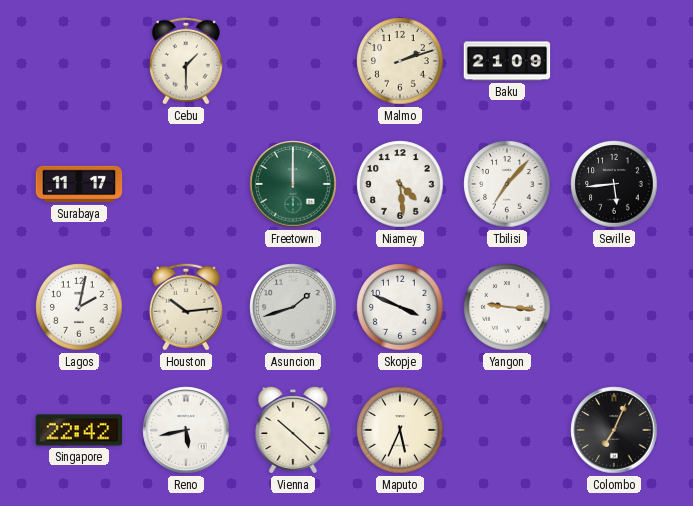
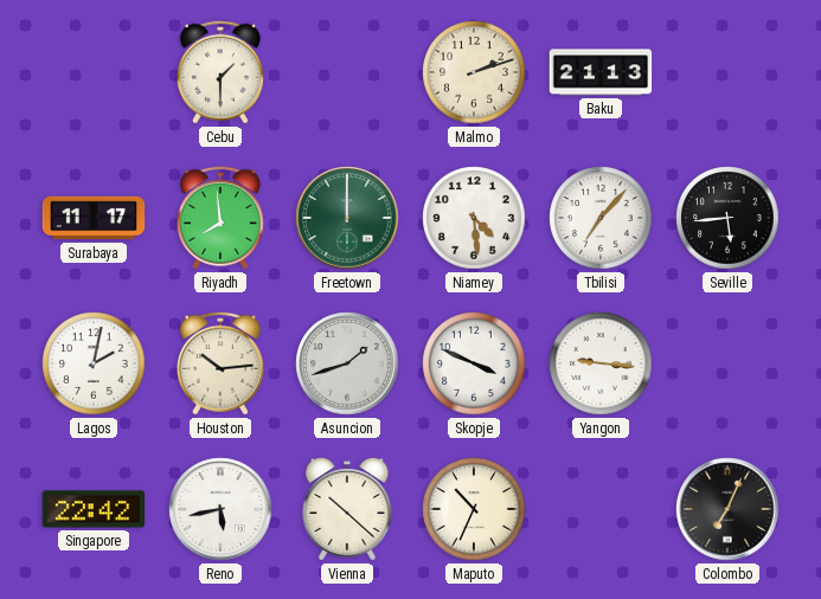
Baku: 21:09 -> 21:13 (601, 72)
Riyadh: none -> 7:59 (220, 218)
Maputo: 5:34 -> 10:34 (474, 509)
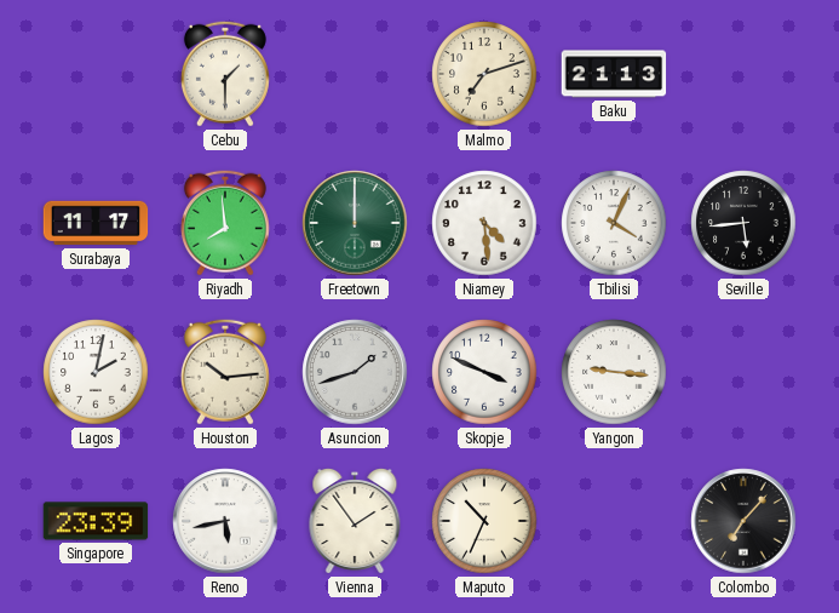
Malmo: 2:12 -> 7:12 (484, 74)
Tbilisi: 7:07 -> 4:04 (614, 223)
Singapore: 22:42 -> 23:39 (96, 521)
Vienna: 10:22 -> 1:54 (355, 521)
Colombo: 7:04 -> 7:07 (743, 521)
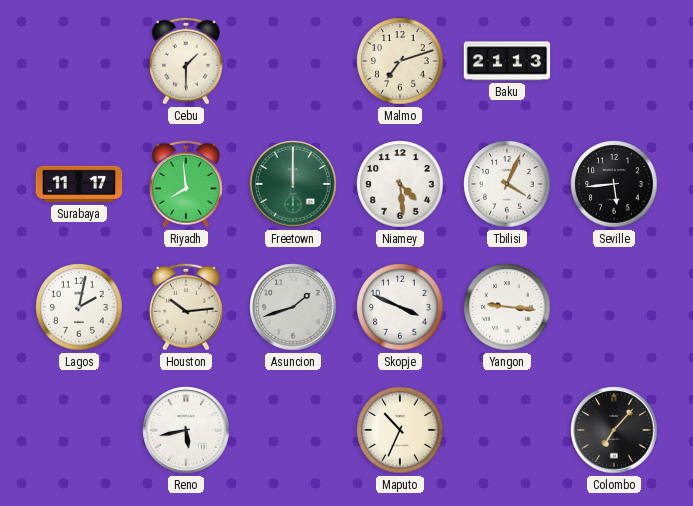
Singapore: 23:39 -> none (96, 521)
Vienna: 1:54 -> none (355, 521)
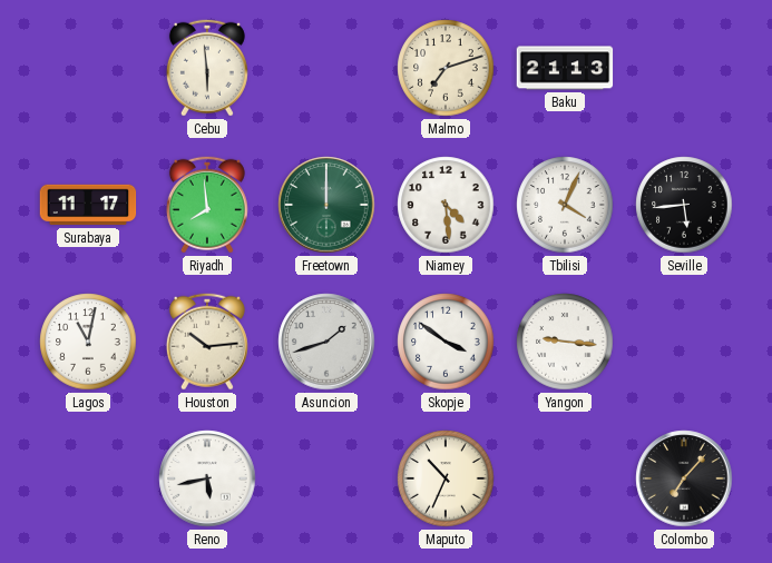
Cebu: 1:30 -> 5:59 (207, 68)
Lagos: 2:02 -> 11:02 (88, 342)
Skopje: 3:49 -> 3:51 (446, 342)
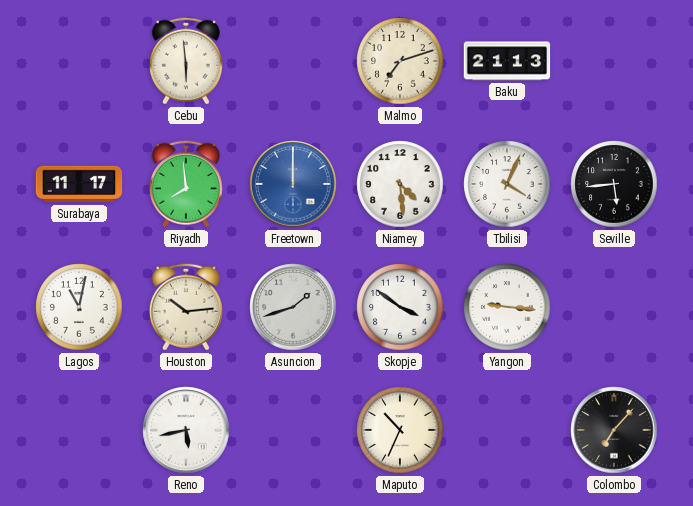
Freetown dial: green -> blue (293, 184)
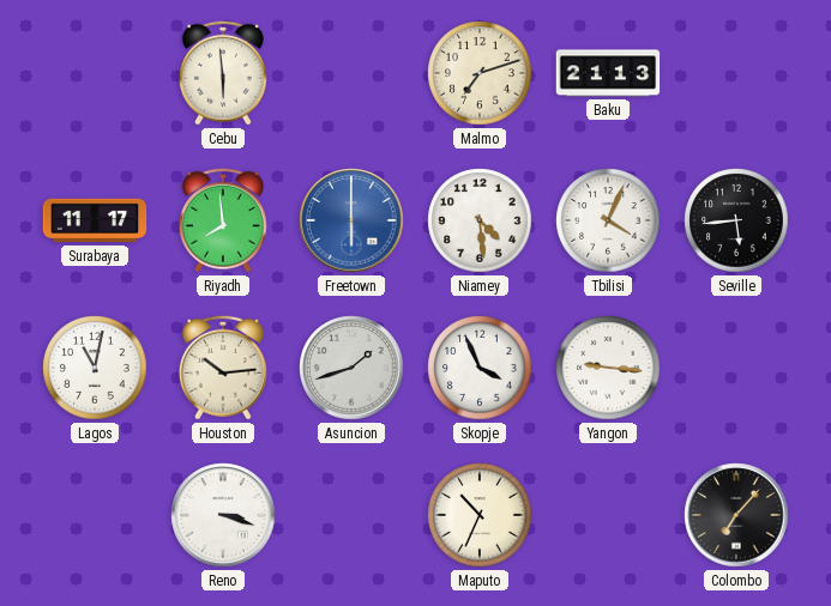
Freetown: 12:00 -> 6:00 (351, 220)
Skopje: 3:51 -> 3:56 (480, 368)
Reno: 5:43 -> 3:18 (223, 515)
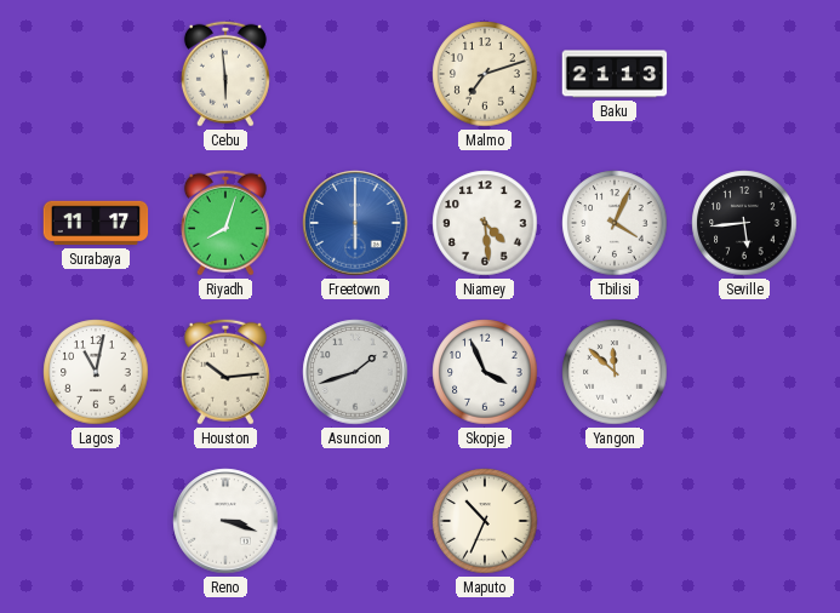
Riyadh: 7:59 -> 8:03 (225, 223)
Yangon: 9:16 -> 11:52 (615, 372)
Colombo: 7:07 -> none (736, 515)
